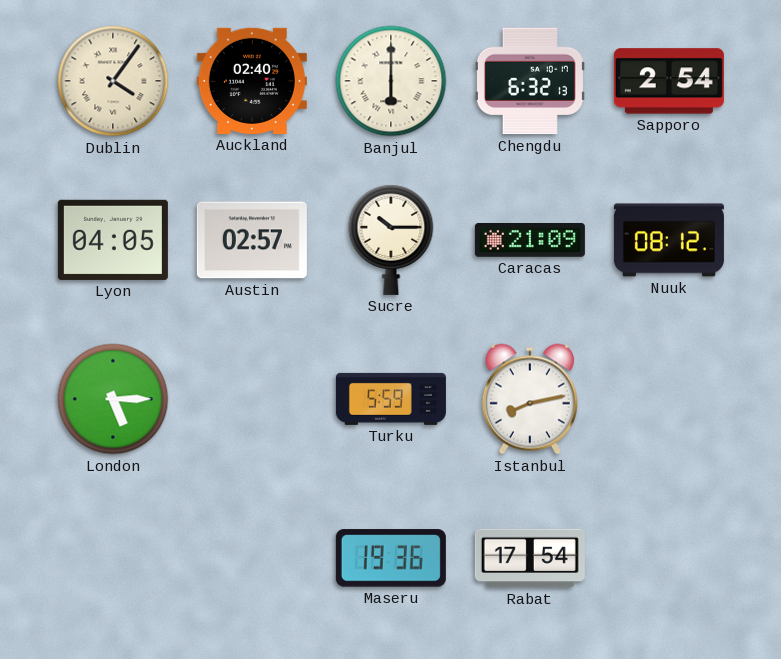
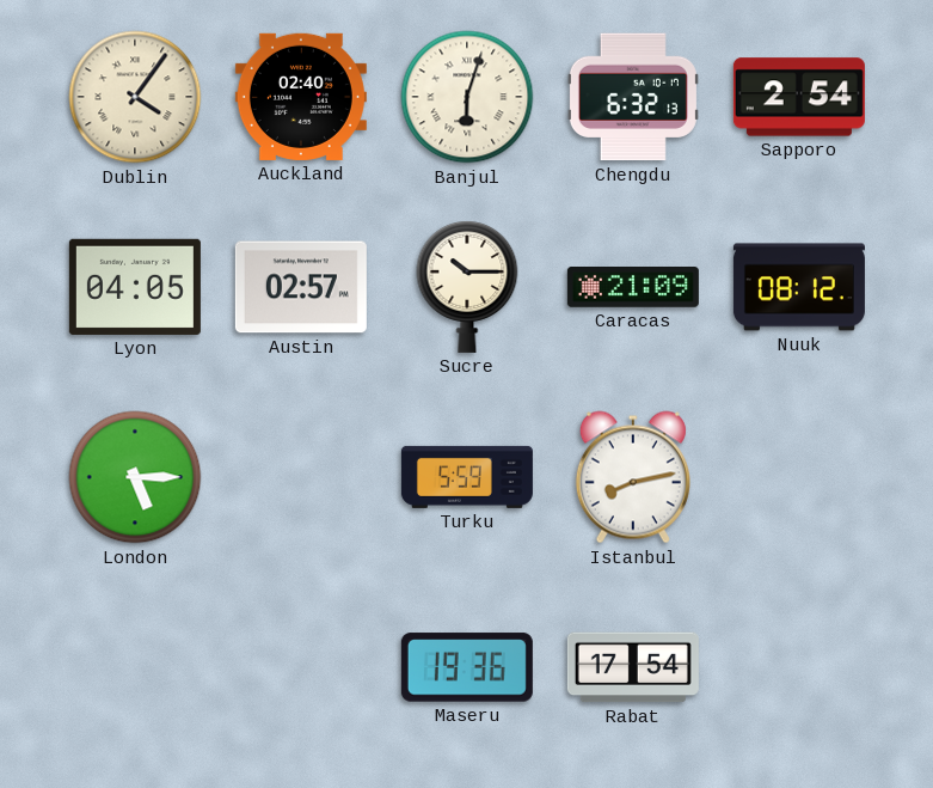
Banjul: 6:00 -> 6:03 (467, 97)
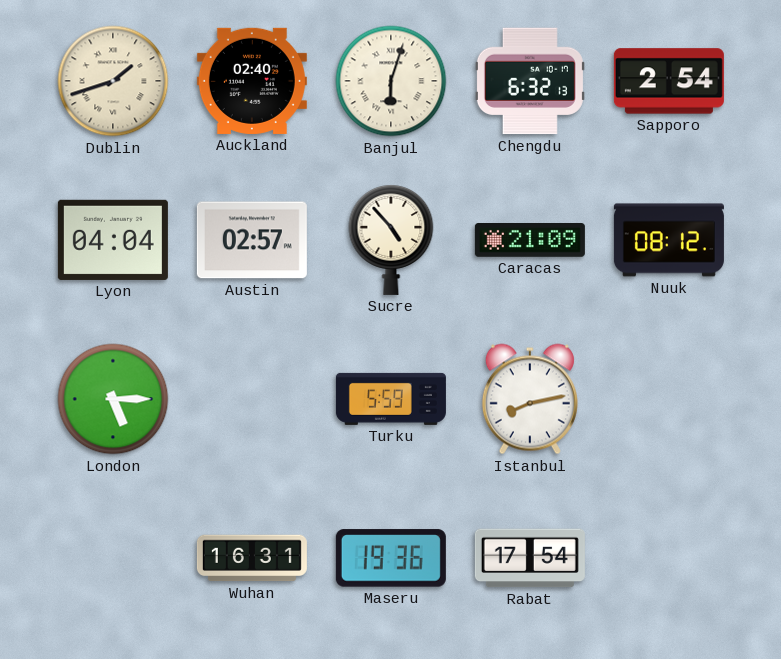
Dublin: 4:06 -> 1:42 (113, 81)
Lyon: 04:05 -> 04:04 (113, 240)
Sucre: 10:15 -> 4:53 (391, 240)
Wuhan: none -> 16:31 (252, 558)
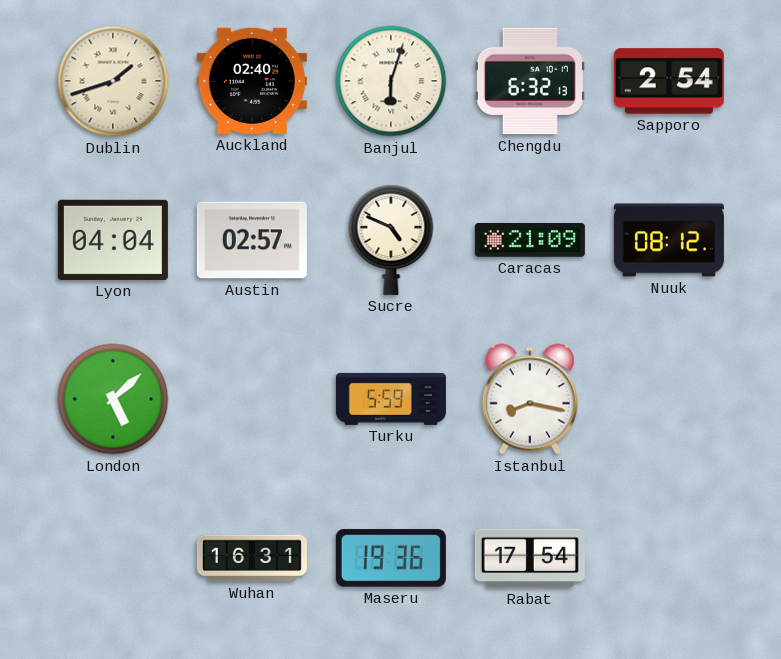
Sucre: 4:53 -> 4:49 (391, 240)
London: 5:15 -> 5:08 (113, 399)
Istanbul: 8:13 -> 8:17 (530, 399)
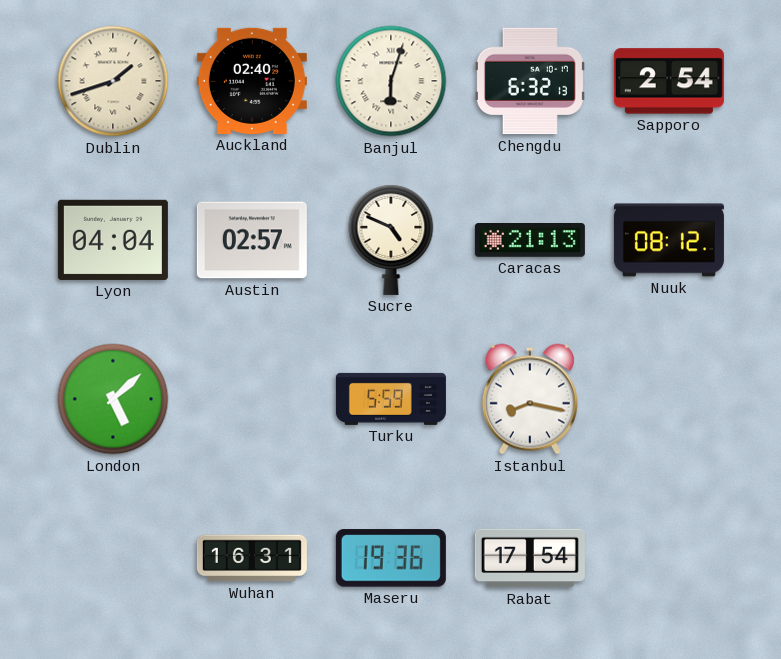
Caracas: 21:09 -> 21:13 (530, 241)
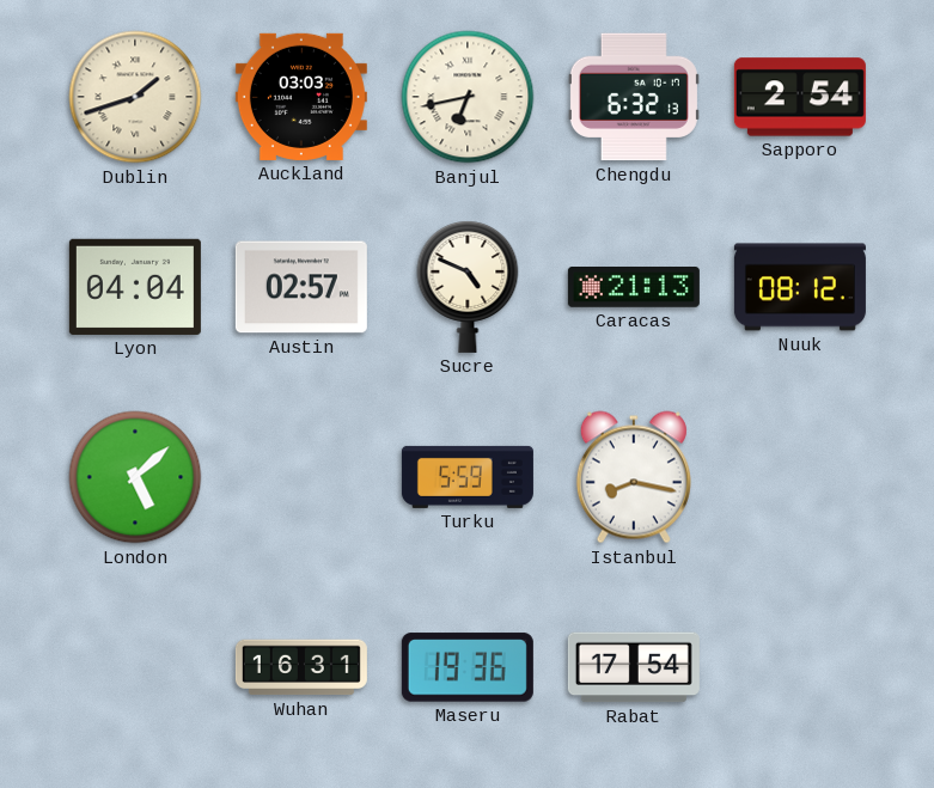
Auckland: 02:40 -> 03:03 (301, 97)
Banjul: 6:03 -> 6:43 (468, 97)
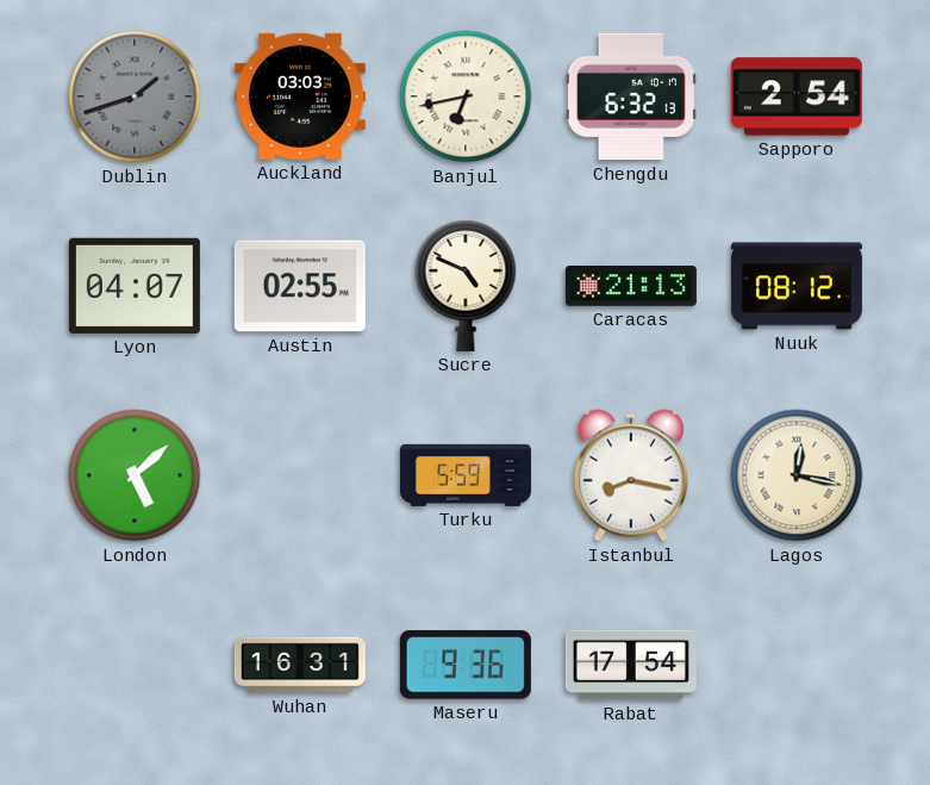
Dublin dial: cream -> grey (135, 96)
Lyon: 04:04 -> 04:07 (135, 286)
Austin: 02:57 -> 02:55 (300, 286)
Lagos: none -> 12:17 (797, 475)
Maseru: 19:36 -> 9:36 (466, 665)
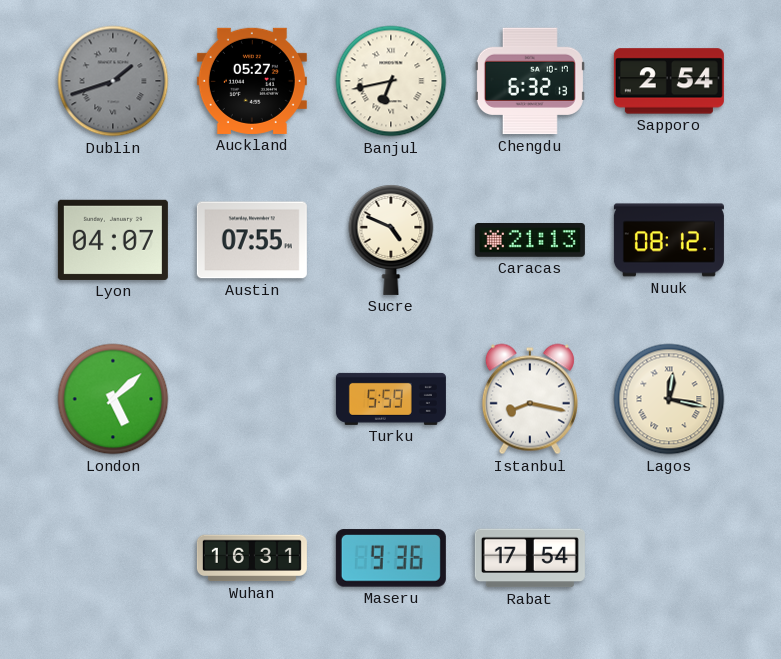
Auckland: 03:03 -> 05:27 (252, 81)
Austin: 02:55 -> 07:55 (252, 240)
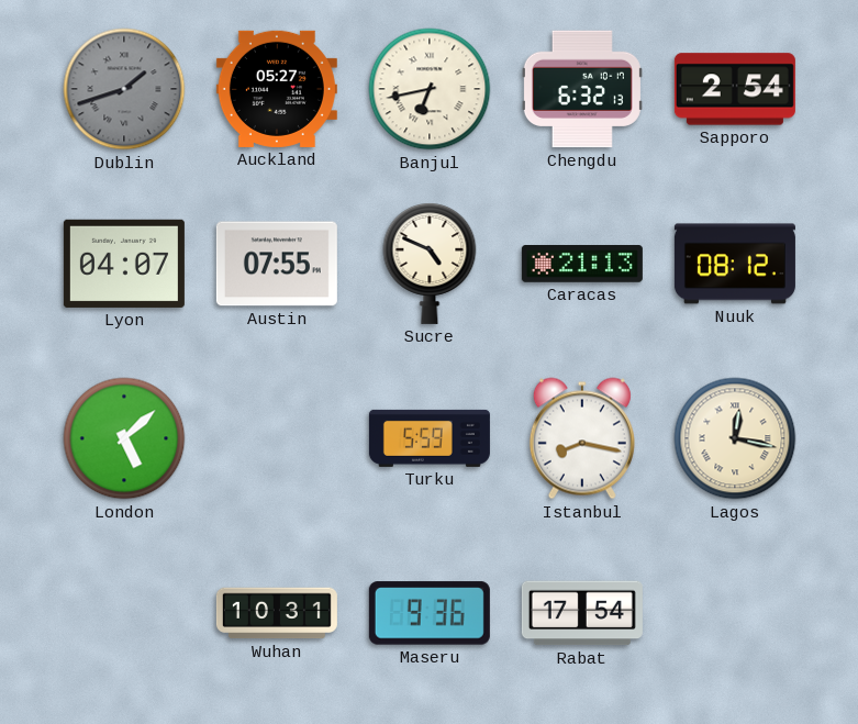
Wuhan: 16:31 -> 10:31 (277, 613)
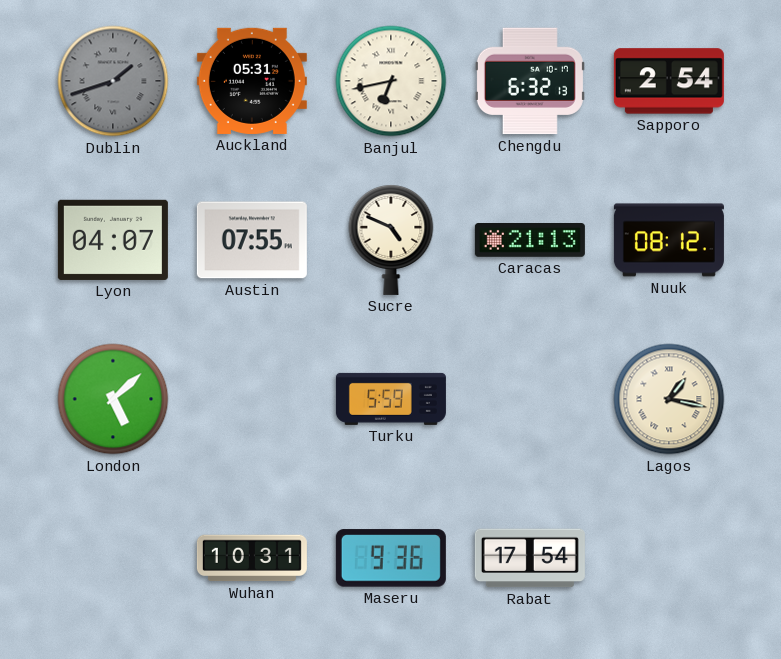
Auckland: 05:27 -> 05:31 (252, 81)
Istanbul: 8:17 -> none (582, 438)
Lagos: 12:17 -> 1:17 (669, 399)
